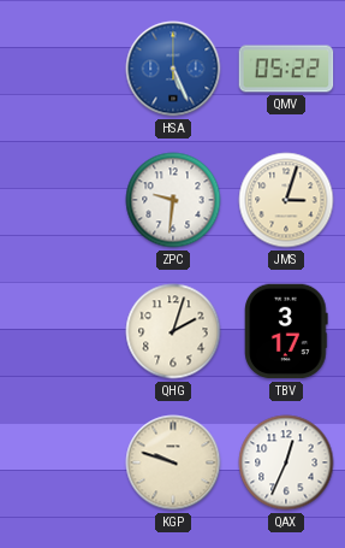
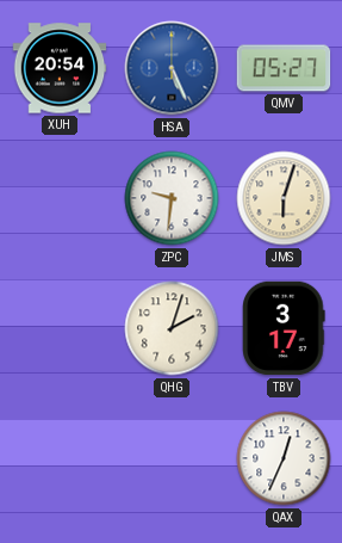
XUH: none -> 20:54 (60, 68)
QMV: 05:22 -> 05:27 (284, 68)
JMS: 3:03 -> 6:03 (284, 198)
KGP: 9:48 -> none (173, 462)
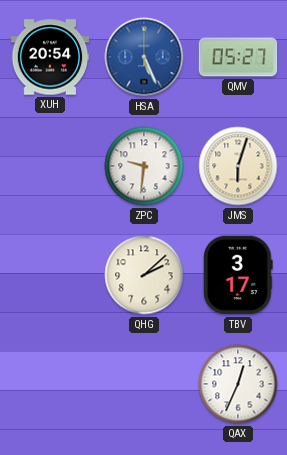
QHG: 2:03 -> 2:08 (144, 275)
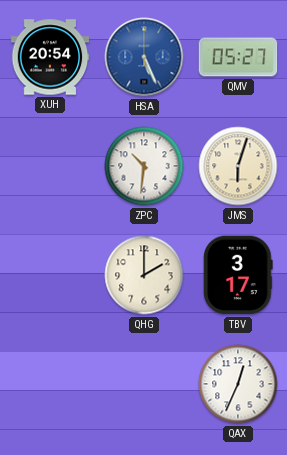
ZPC: 9:31 -> 10:31 (144, 166)
QHG: 2:08 -> 2:00 (144, 275)
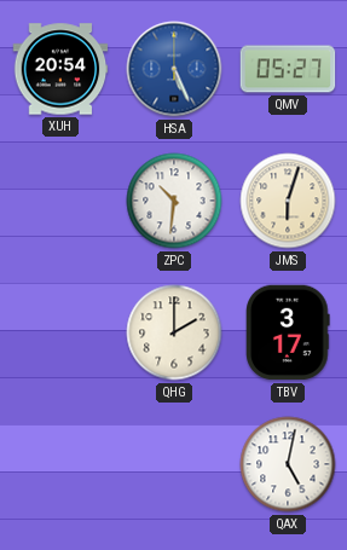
QAX: 12:34 -> 5:02 (288, 464)
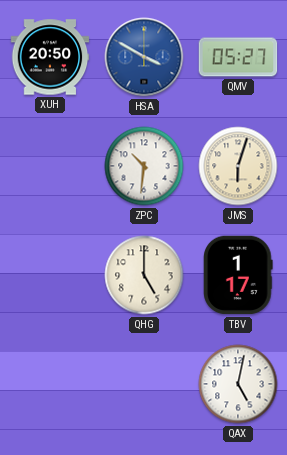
XUH: 20:54 -> 20:50 (50, 57)
HSA: 5:26 -> 3:50 (144, 57)
QHG: 2:00 -> 5:00 (144, 275)
TBV: 3:17 -> 1:17 (238, 275)
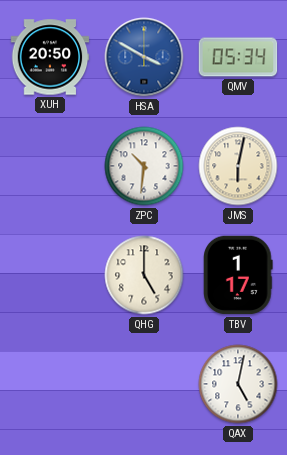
QMV: 05:27 -> 05:34 (238, 57)
JMS: 6:03 -> 6:02 (238, 166)
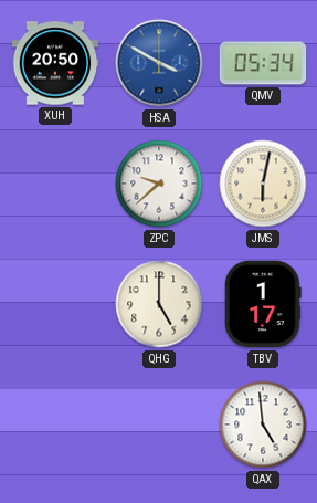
ZPC: 10:31 -> 9:38 (159, 184)
QAX: 5:02 -> 4:59 (263, 425)
